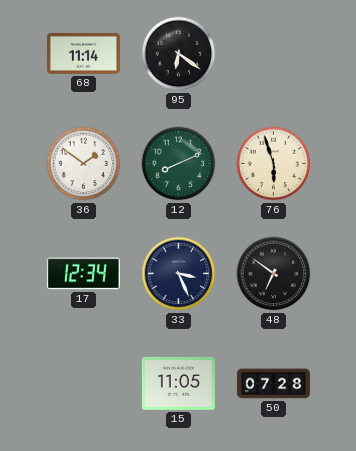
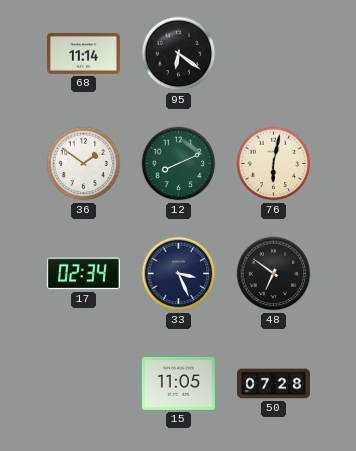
76: 5:57 -> 6:02 (274, 164)
17: 12:34 -> 02:34 (83, 274)
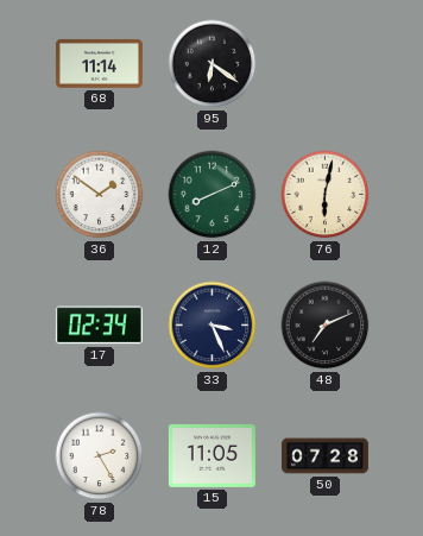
48: 6:51 -> 7:11 (326, 326)
78: none -> 2:25 (100, 456)
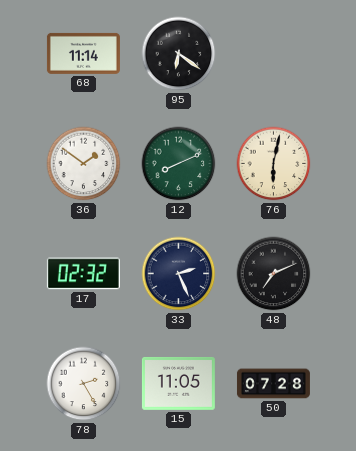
17: 02:34 -> 02:32 (83, 274)
33: 3:26 -> 2:26 (179, 274)
